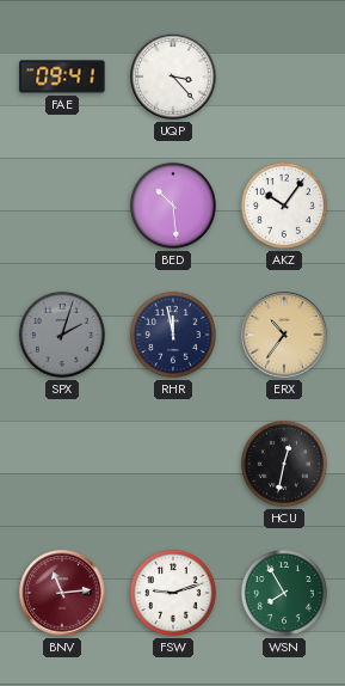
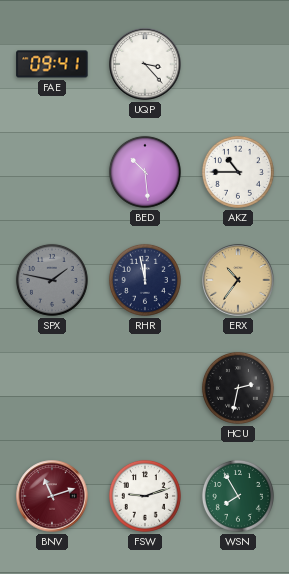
AKZ: 10:06 -> 10:45 (238, 172)
SPX: 2:03 -> 1:47 (52, 280)
HCU: 12:32 -> 2:32 (238, 388)
BNV: 11:14 -> 11:12 (52, 496)
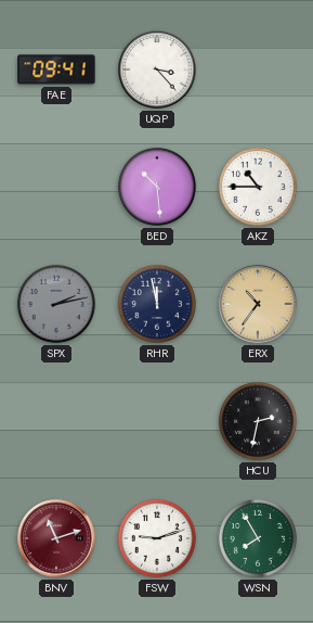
SPX: 1:47 -> 2:13 (56, 304)
